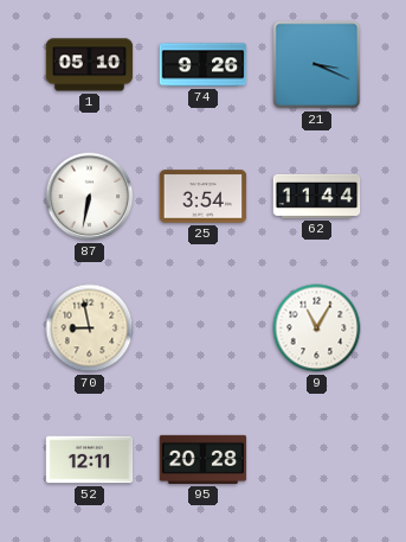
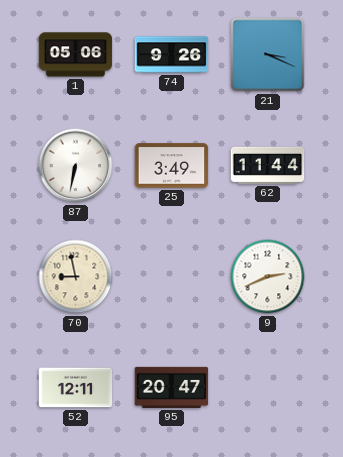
1: 05:10 -> 05:06 (76, 55)
25: 3:54 -> 3:49 (172, 166)
9: 11:05 -> 2:41 (268, 277)
95: 20:28 -> 20:47 (172, 387)
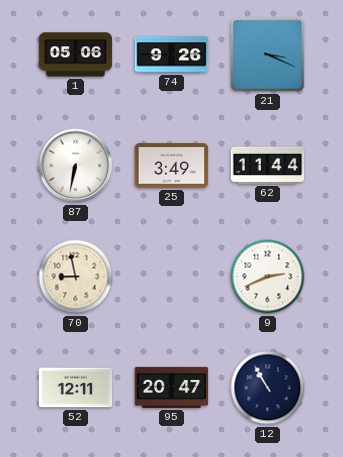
12: none -> 10:55 (268, 388)
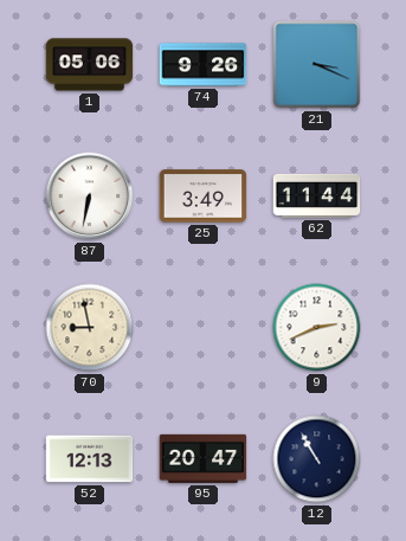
52: 12:11 -> 12:13 (90, 459)
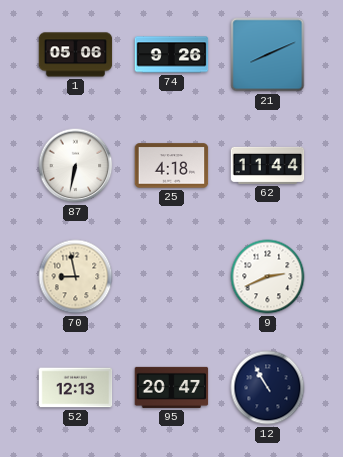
21: 3:19 -> 8:11 (268, 55)
25: 3:49 -> 4:18 (172, 166)
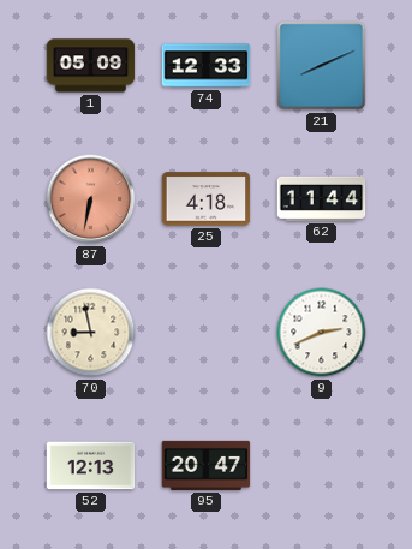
1: 05:06 -> 05:09 (91, 66)
74: 9:26 -> 12:33 (207, 66)
87 dial: white -> salmon (91, 199)
12: 10:55 -> none (268, 388)
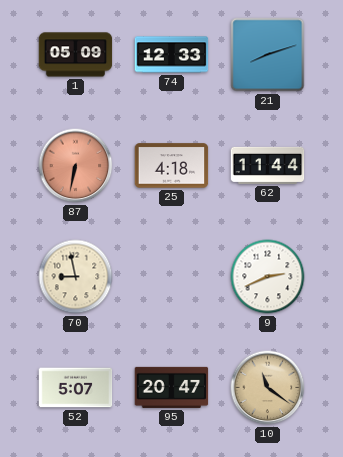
21: 8:11 -> 8:12 (268, 55)
52: 12:13 -> 5:07 (76, 388)
10: none -> 11:21 (268, 388)
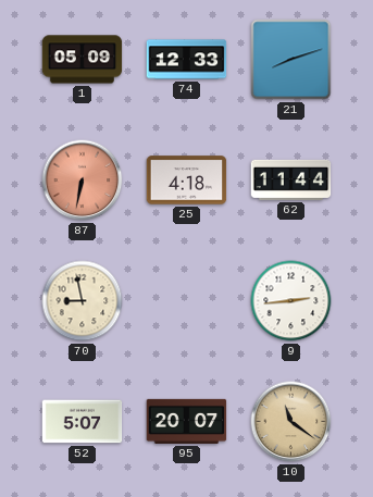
9: 2:41 -> 2:44 (291, 301)
95: 20:47 -> 20:07 (187, 421)
